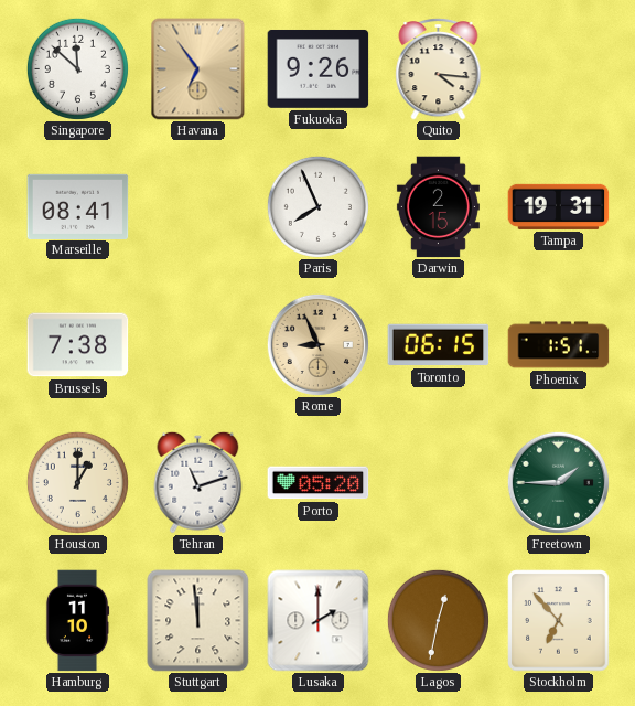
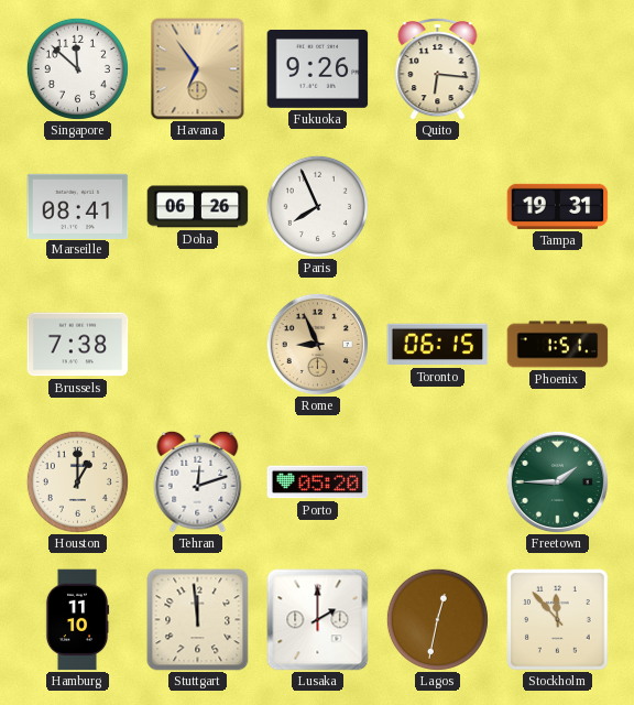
Quito: 4:16 -> 6:16 (438, 68)
Doha: none -> 06:26 (198, 207)
Darwin: 2:15 -> none (438, 207)
Tehran: 11:12 -> 12:12 (198, 481)
Stockholm: 6:53 -> 11:53 (558, 620)
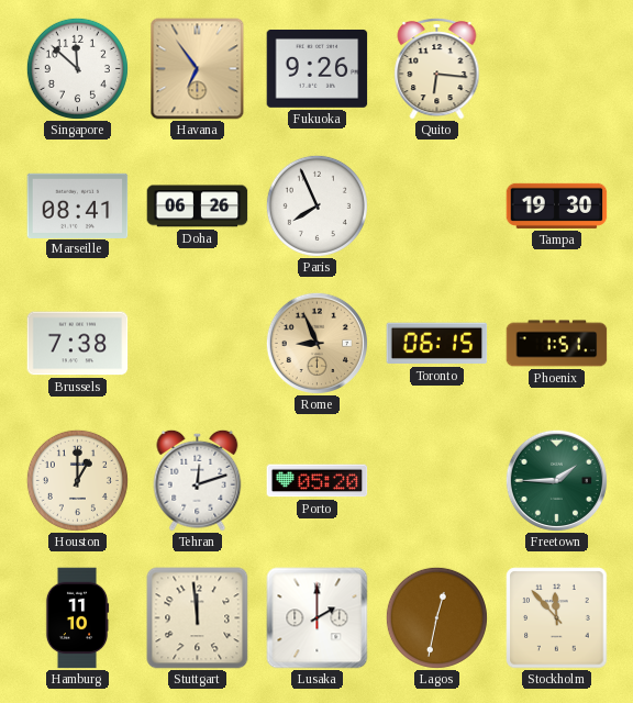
Tampa: 19:31 -> 19:30 (557, 205)
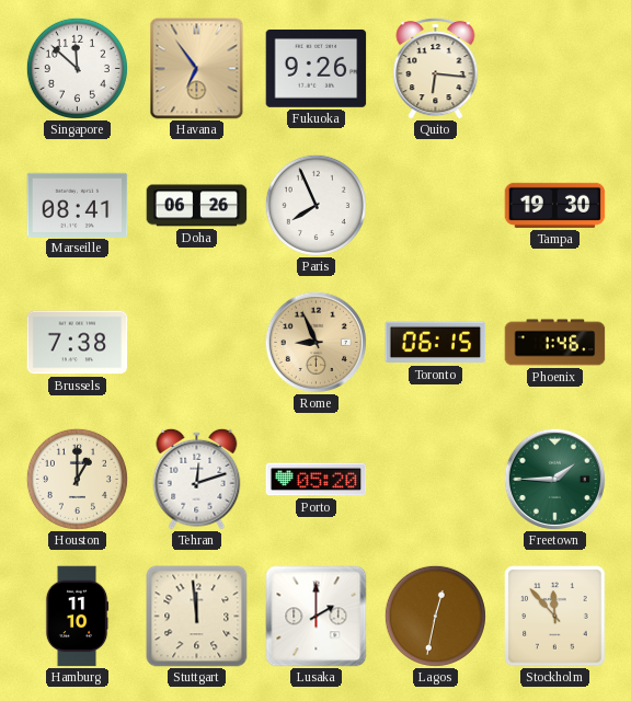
Phoenix: 1:51 -> 1:46 (555, 343)
